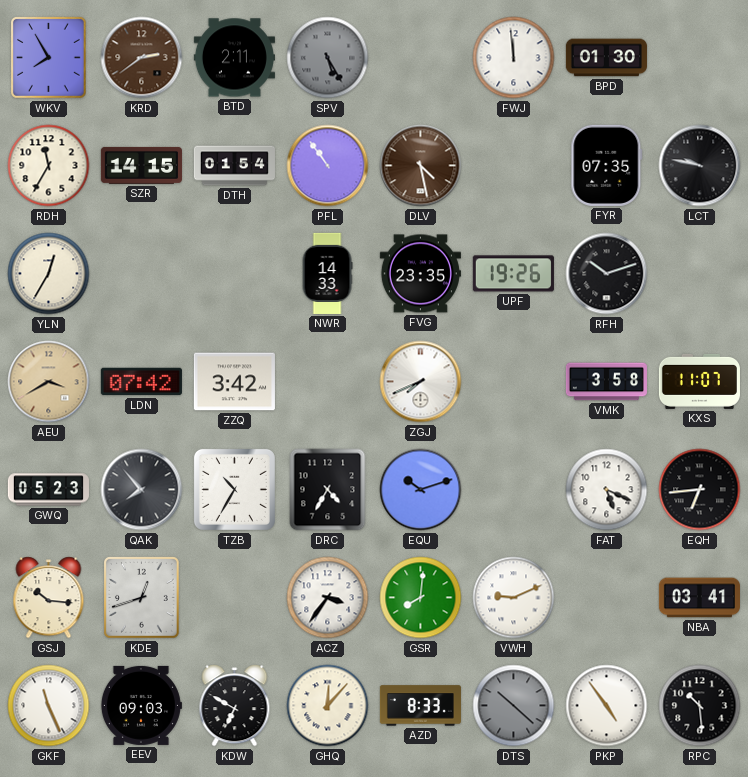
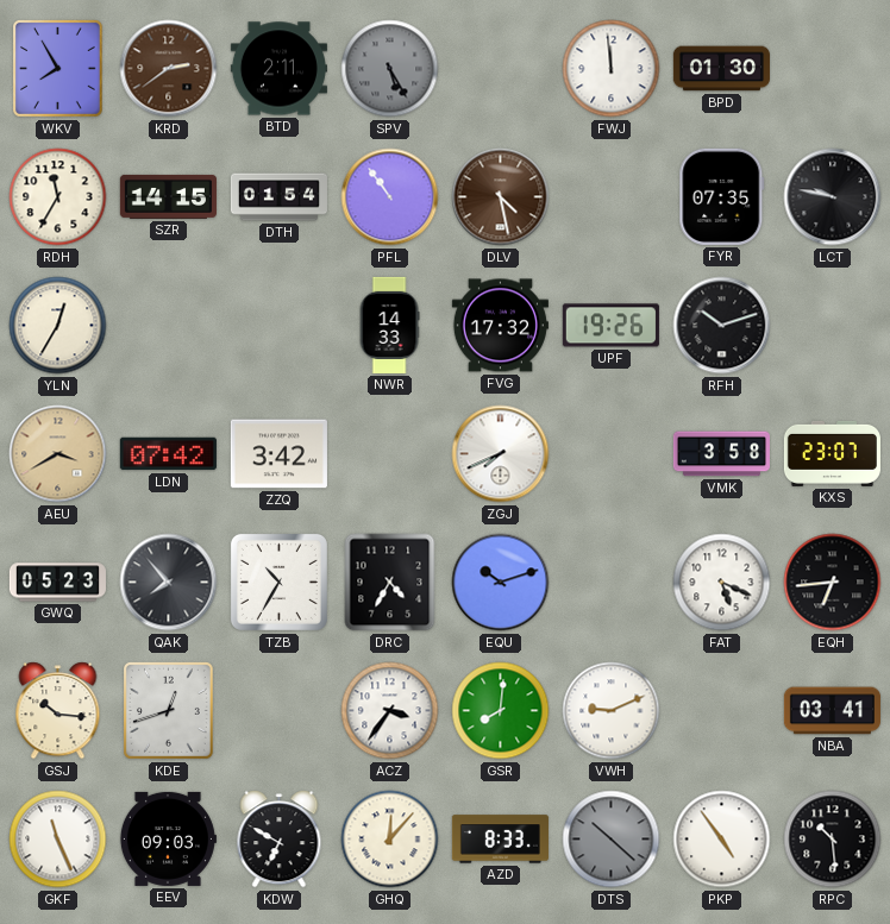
FVG: 23:35 -> 17:32 (500, 326)
KXS: 11:07 -> 23:07 (832, 453)
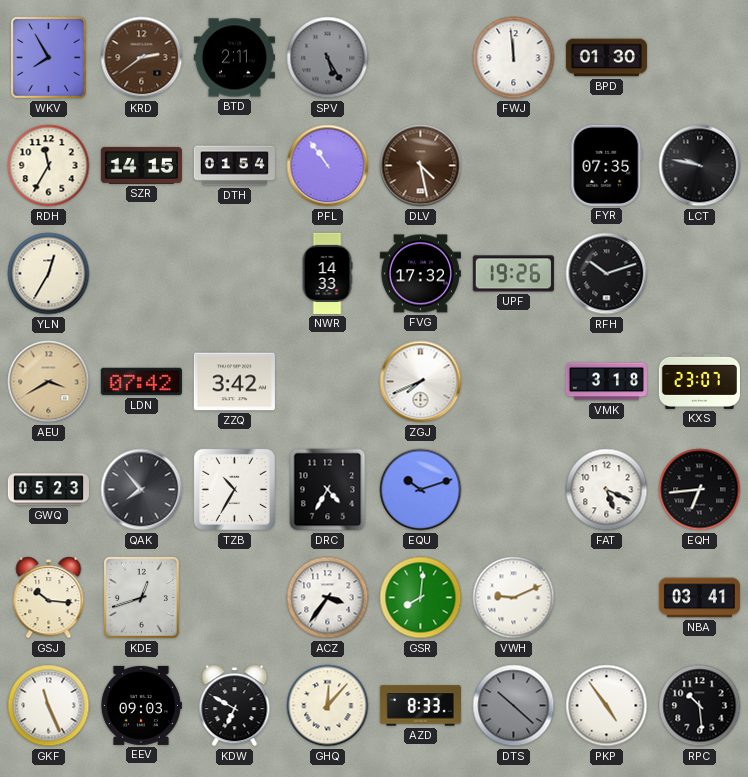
VMK: 3:58 -> 3:18 (606, 382)
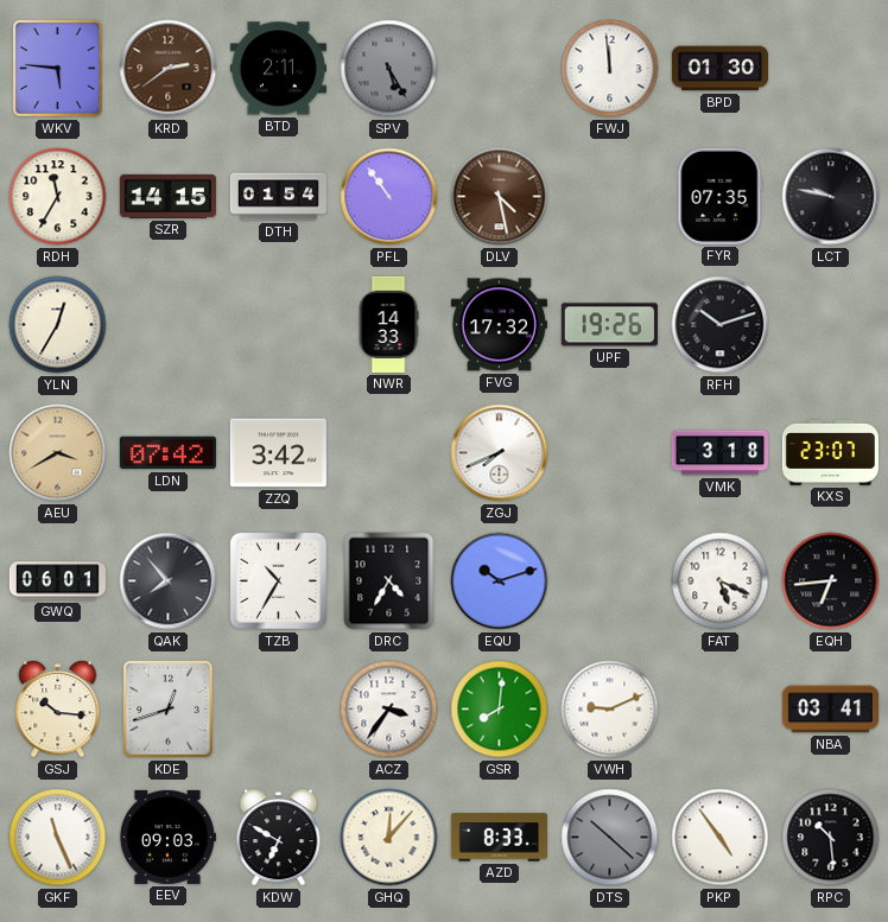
WKV: 7:55 -> 5:46 (58, 69)
GWQ: 05:23 -> 06:01 (57, 581)
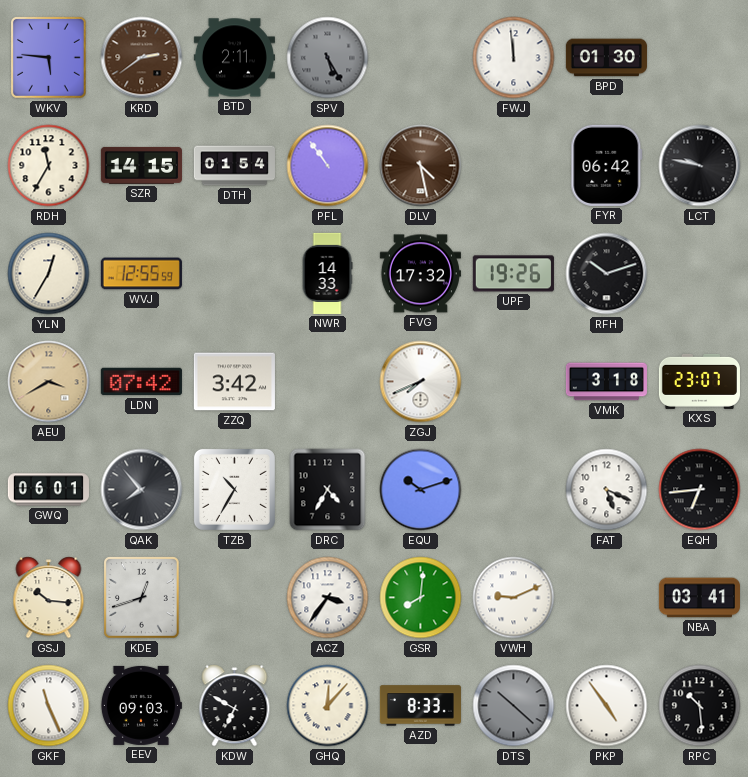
FYR: 07:35 -> 06:42 (607, 165)
WVJ: none -> 12:55 (141, 274)
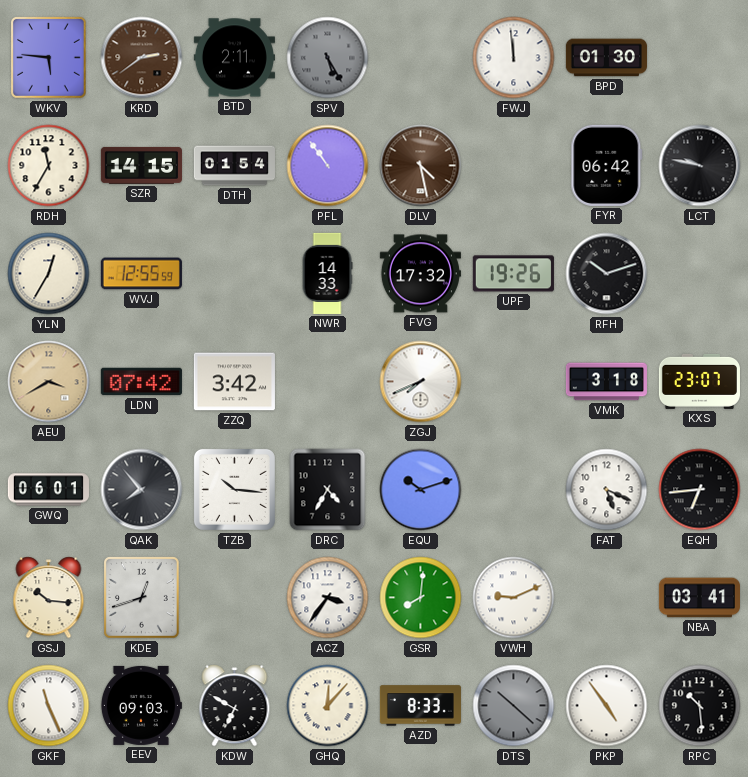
TZB: 10:35 -> 10:16 (234, 489)
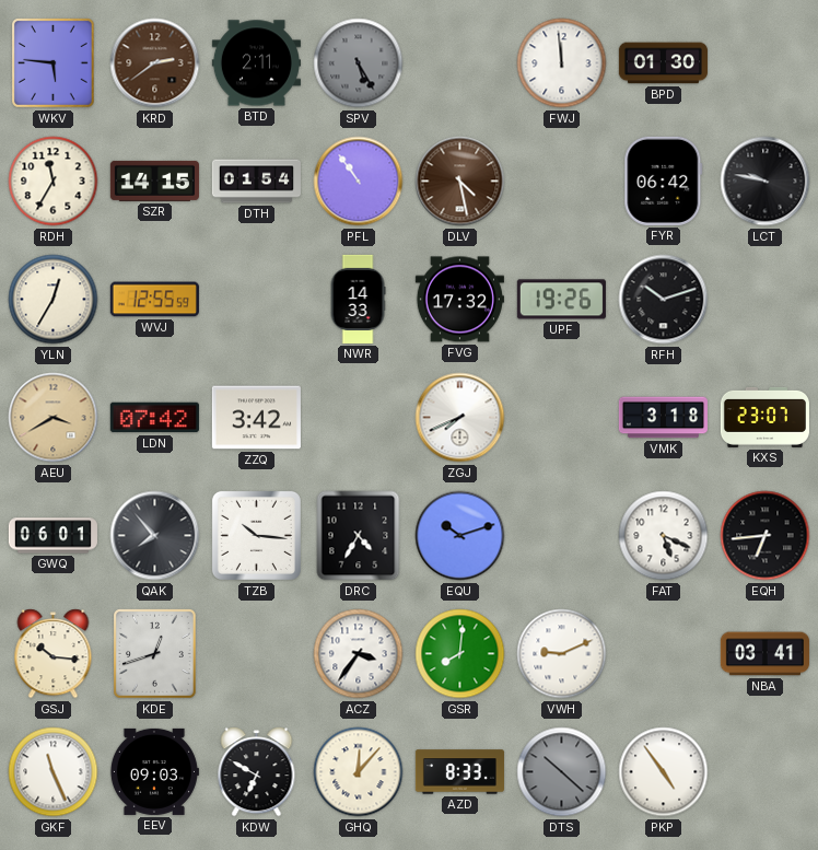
RPC: 10:29 -> none (700, 706)
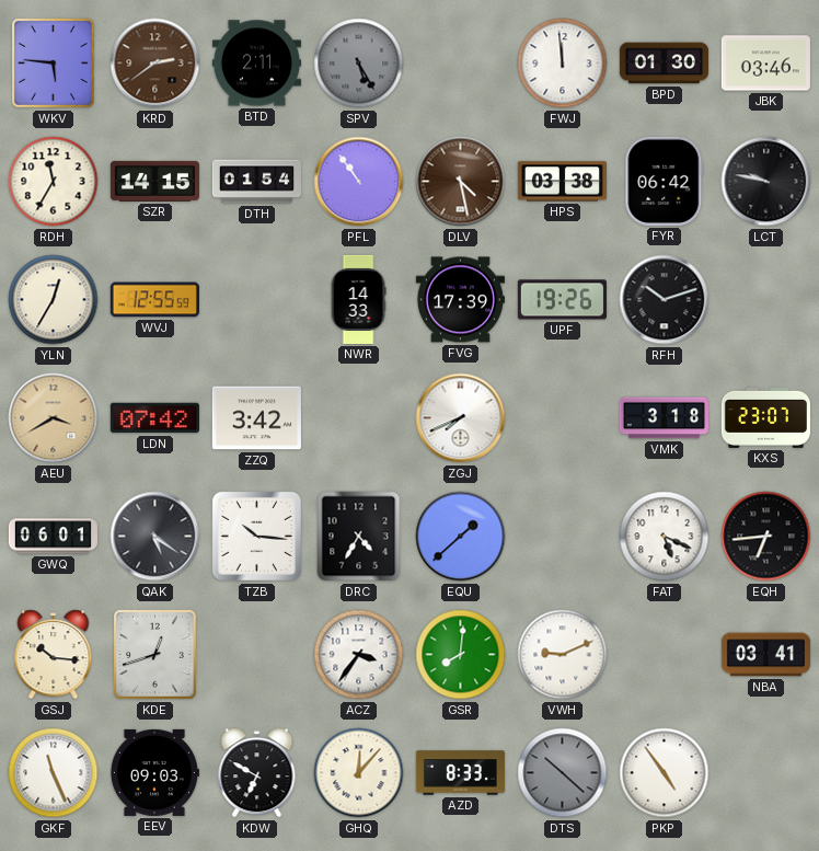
JBK: none -> 03:46 (765, 64)
HPS: none -> 03:38 (562, 182)
FVG: 17:32 -> 17:39 (460, 300)
QAK: 7:53 -> 5:21 (155, 537)
EQU: 10:12 -> 1:38 (461, 537)
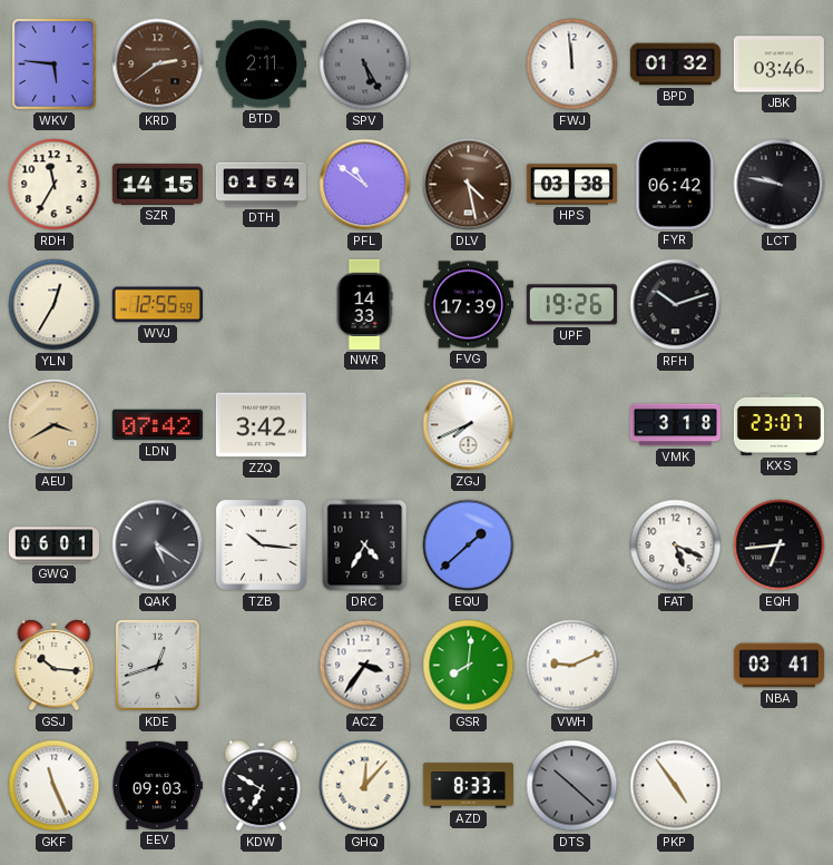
BPD: 01:30 -> 01:32 (675, 65)
PFL: 10:54 -> 10:51 (365, 185)
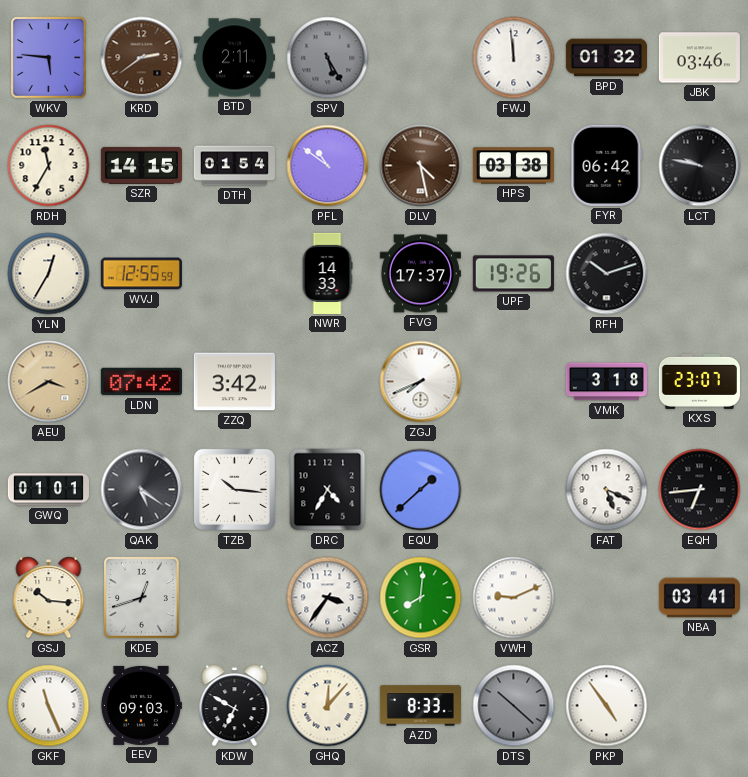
FVG: 17:39 -> 17:37 (420, 274)
GWQ: 06:01 -> 01:01 (48, 490)
